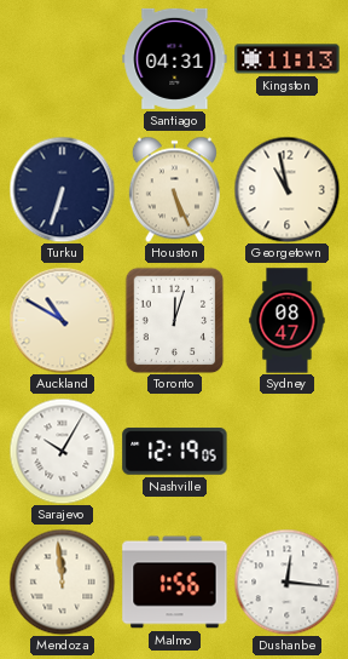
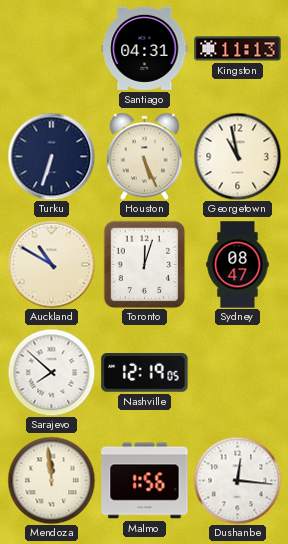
Sarajevo: 10:05 -> 7:52 (51, 372)
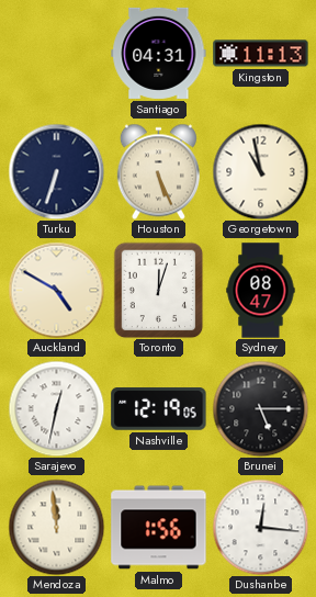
Auckland: 10:50 -> 4:50 (56, 290)
Sarajevo: 7:52 -> 12:32 (56, 408)
Brunei: none -> 5:15 (260, 408)
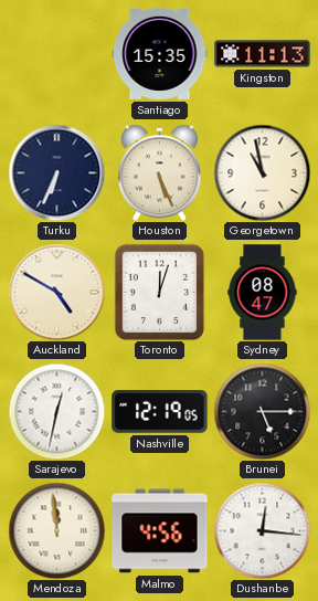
Santiago: 04:31 -> 15:35 (160, 53)
Turku: 6:33 -> 6:34 (56, 172)
Malmo: 1:56 -> 4:56 (160, 531)
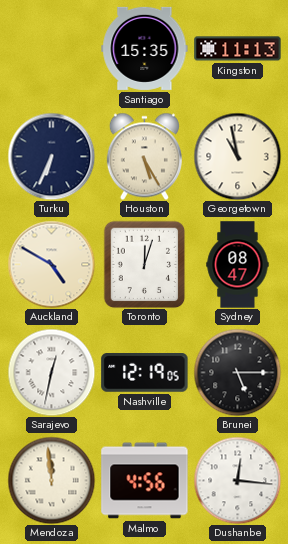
Houston: 5:26 -> 5:25 (144, 156)
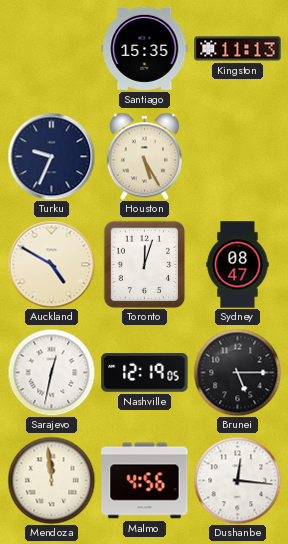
Turku: 6:34 -> 9:34 (51, 156)
Georgetown: 10:58 -> none (237, 156)
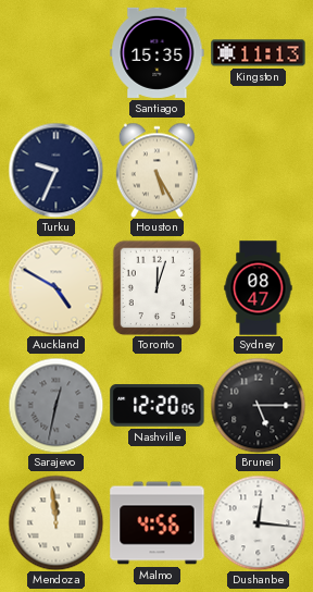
Sarajevo dial: white -> grey (55, 405)
Nashville: 12:19 -> 12:20 (158, 406)
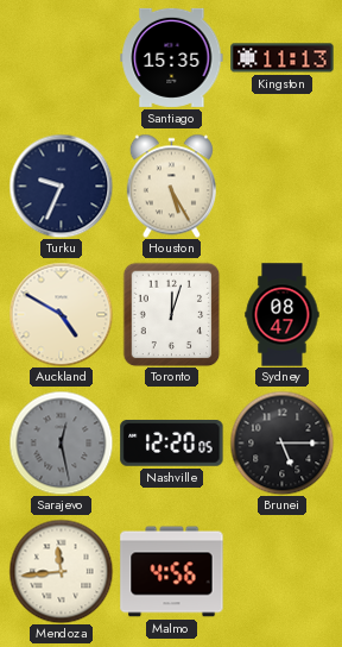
Sarajevo: 12:32 -> 12:28 (61, 442)
Mendoza: 11:59 -> 11:44 (61, 571)
Dushanbe: 12:16 -> none (258, 522)
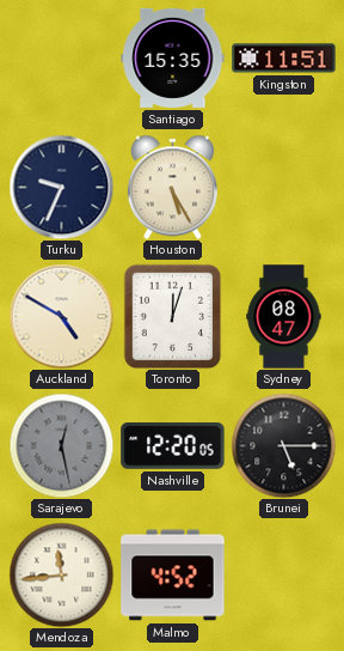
Kingston: 11:13 -> 11:51 (284, 59)
Malmo: 4:56 -> 4:52 (173, 576)
